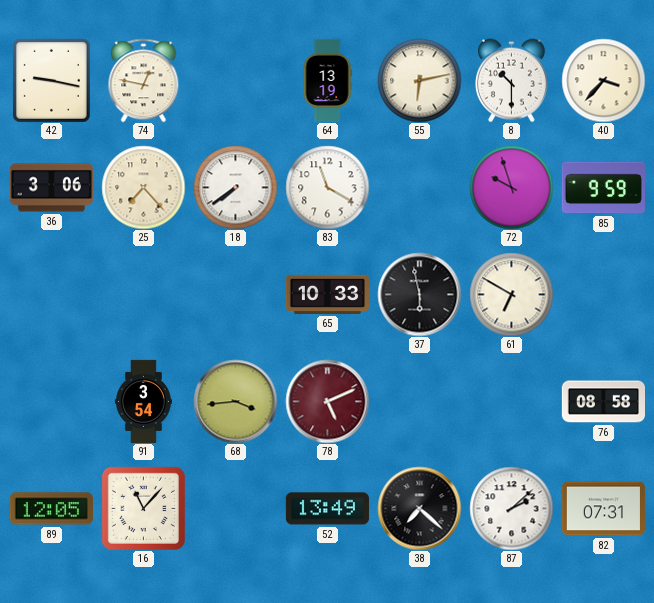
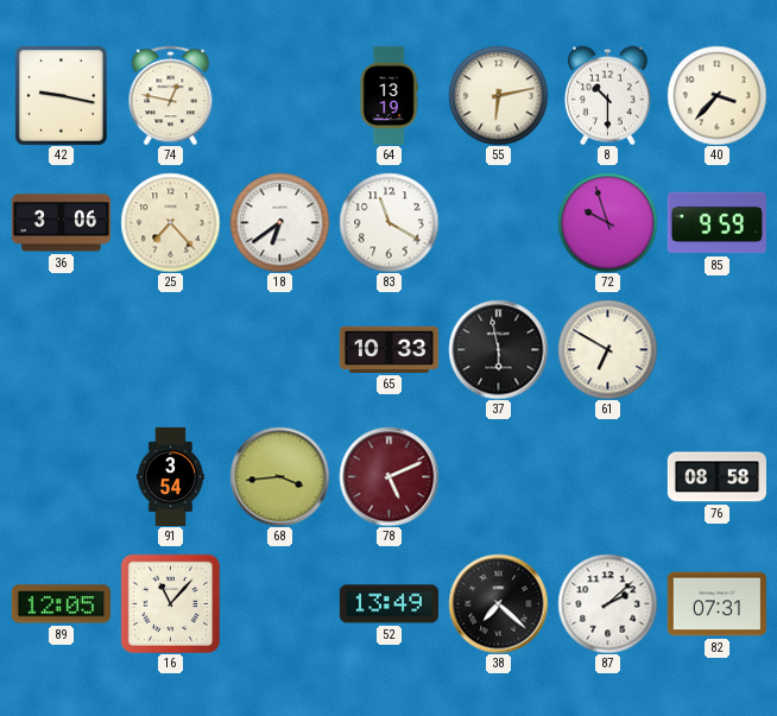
18: 7:39 -> 6:39 (279, 222)
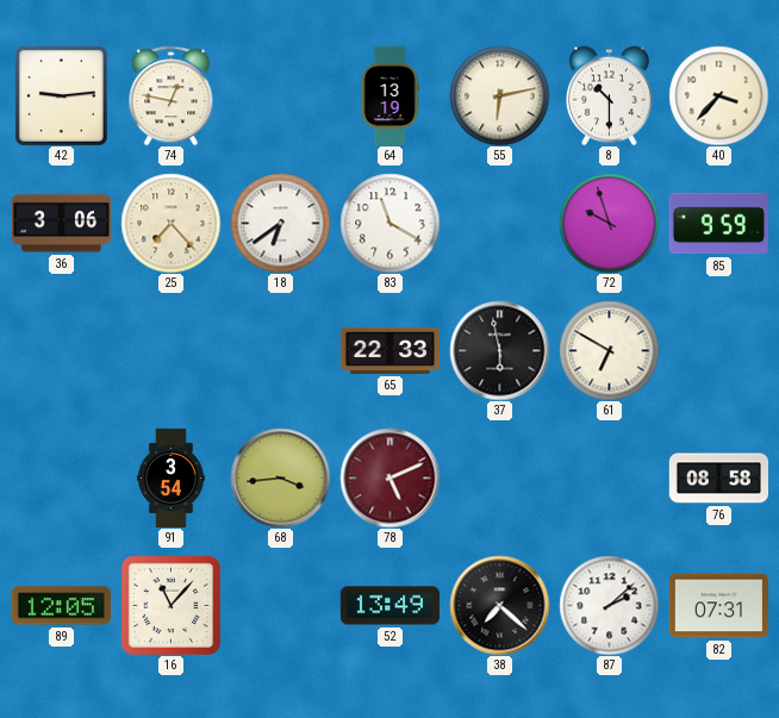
42: 9:17 -> 9:14 (61, 95)
65: 10:33 -> 22:33 (389, 350)
